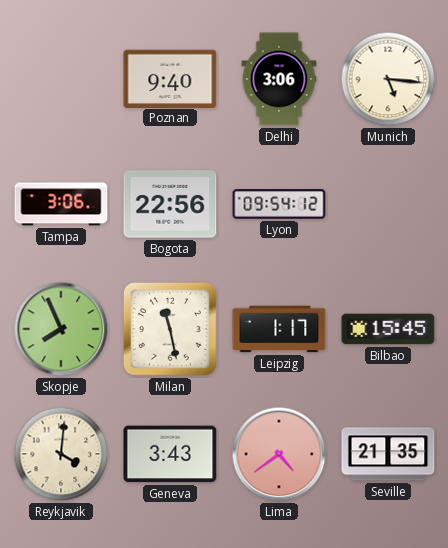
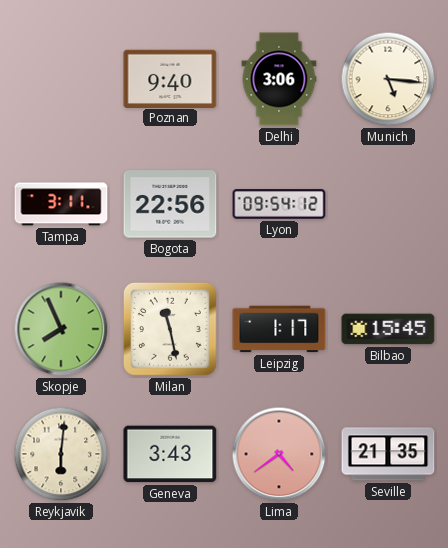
Tampa: 3:06 -> 3:11 (61, 204)
Reykjavik: 4:01 -> 6:01 (61, 454)
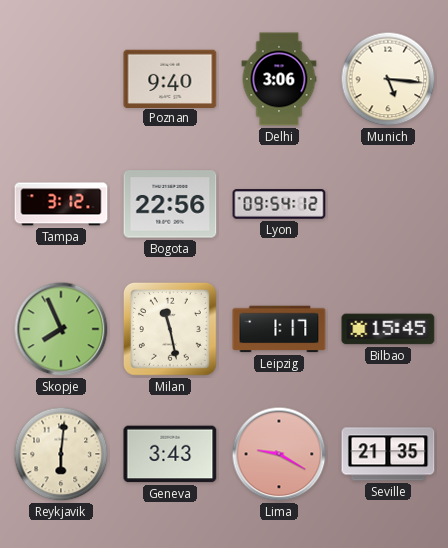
Tampa: 3:11 -> 3:12 (61, 204)
Lima: 4:39 -> 9:20 (279, 454)
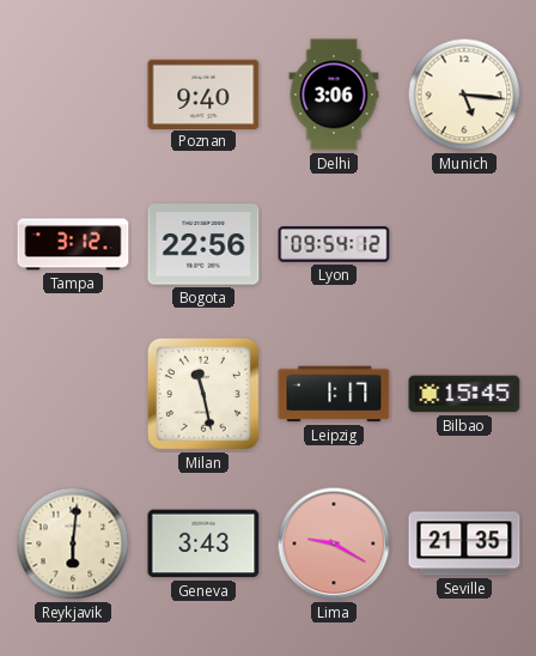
Skopje: 7:56 -> none (61, 329)
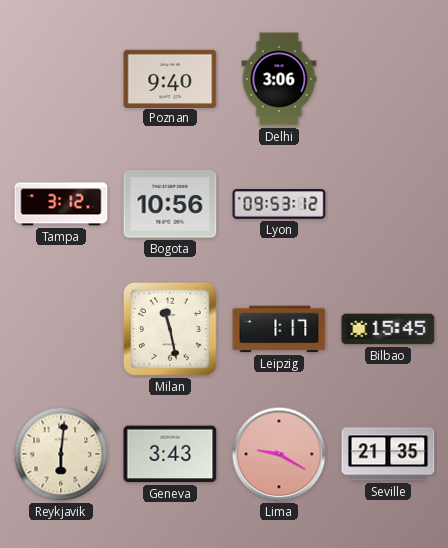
Munich: 5:16 -> none (464, 95)
Bogota: 22:56 -> 10:56 (170, 204)
Lyon: 09:54 -> 09:53 (279, 204)
